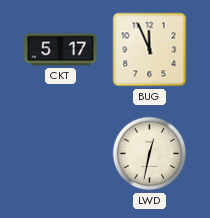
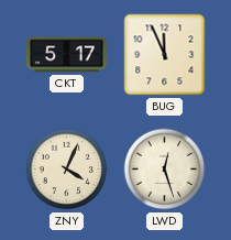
ZNY: none -> 4:04 (67, 170)
LWD: 12:32 -> 12:27 (165, 170)
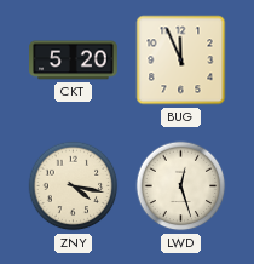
CKT: 5:17 -> 5:20 (74, 61)
ZNY: 4:04 -> 4:17 (74, 186)
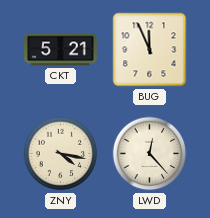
CKT: 5:20 -> 5:21 (61, 50)
LWD: 12:27 -> 12:23 (150, 154)
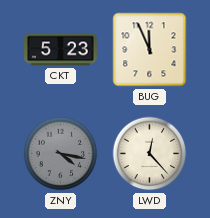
CKT: 5:21 -> 5:23 (61, 50)
ZNY dial: cream -> grey (61, 154)
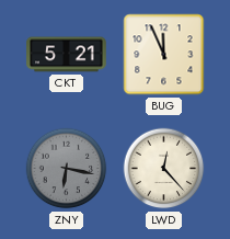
CKT: 5:23 -> 5:21 (67, 55)
ZNY: 4:17 -> 6:17 (67, 169)
